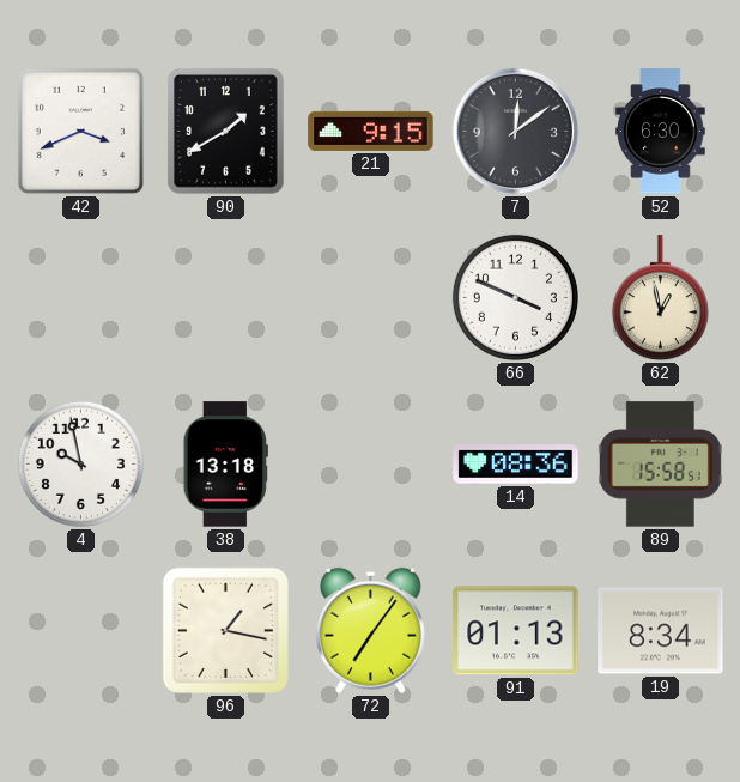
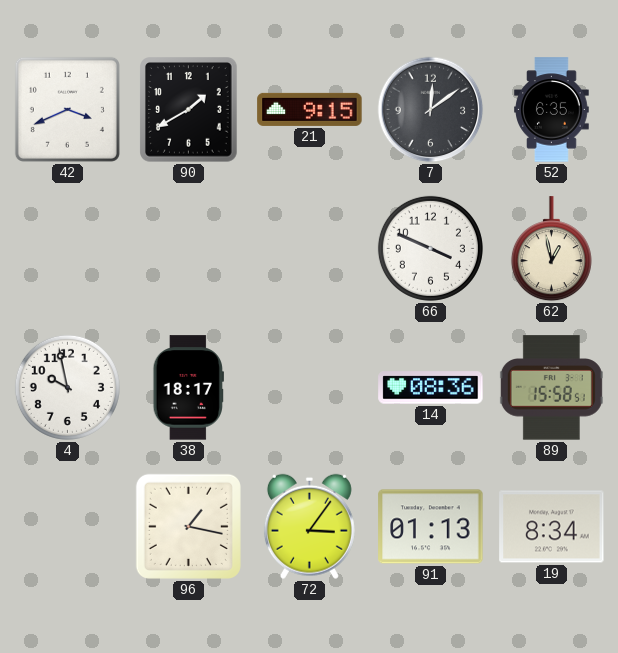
52: 6:30 -> 6:35 (552, 110)
38: 13:18 -> 18:17 (188, 388)
72: 7:06 -> 3:06 (309, 526)
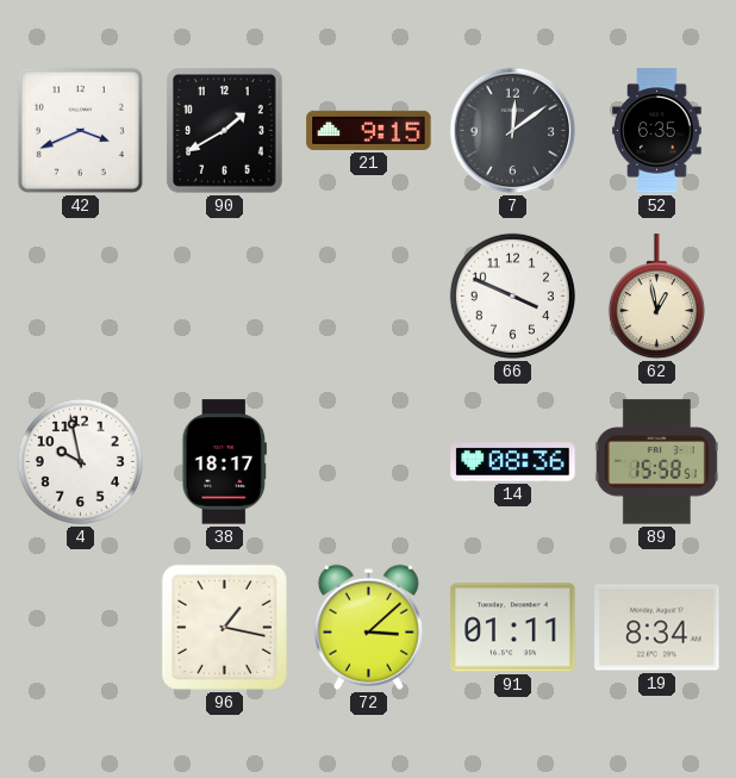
72: 3:06 -> 3:08 (368, 627)
91: 01:13 -> 01:11 (513, 628)
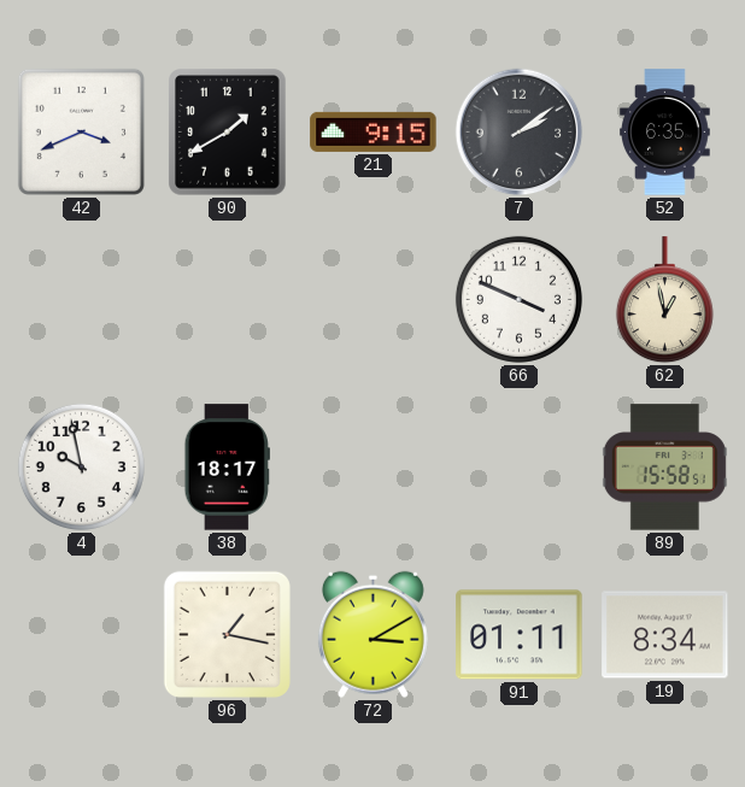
7: 12:09 -> 2:09 (520, 133)
14: 08:36 -> none (513, 462)
72: 3:08 -> 3:10 (372, 634)
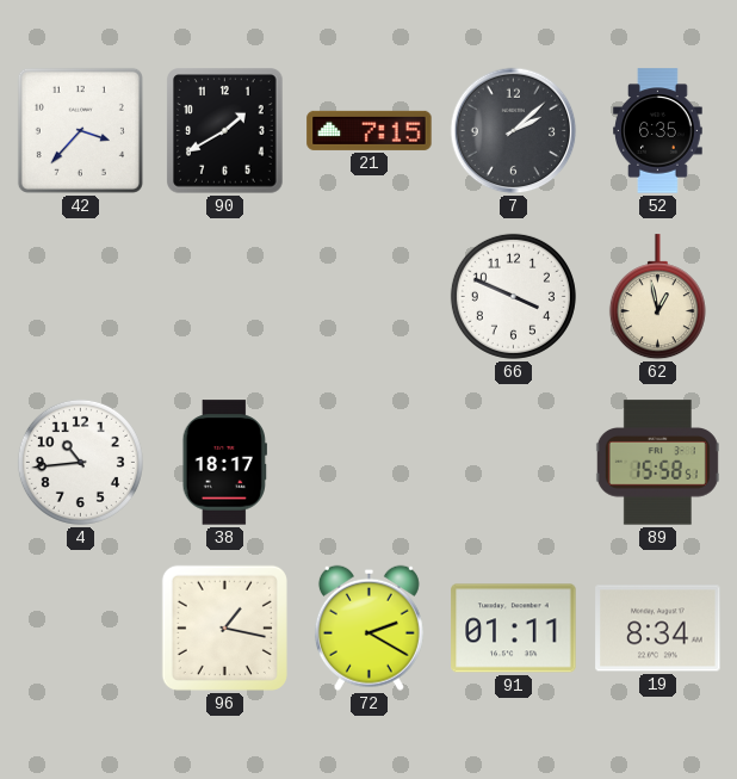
42: 3:41 -> 3:37 (80, 130)
21: 9:15 -> 7:15 (370, 130)
7: 2:09 -> 2:08 (514, 131)
4: 9:58 -> 10:44 (80, 462)
72: 3:10 -> 2:20 (368, 627)
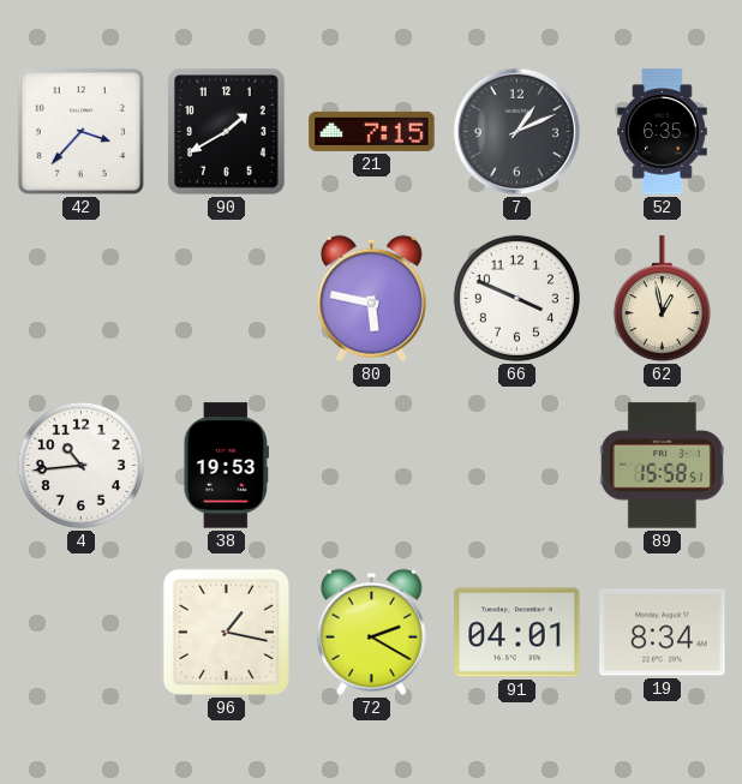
7: 2:08 -> 1:11 (517, 132)
80: none -> 5:47 (371, 298)
38: 18:17 -> 19:53 (226, 466)
91: 01:11 -> 04:01 (517, 633)
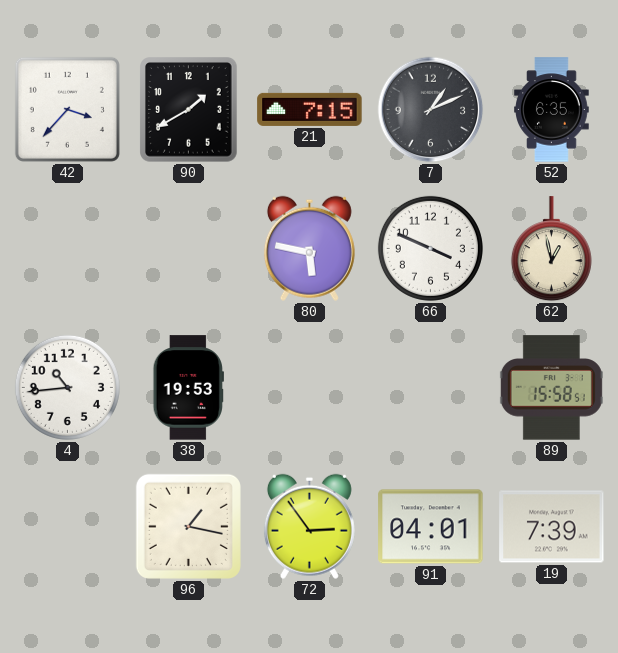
72: 2:20 -> 2:54 (309, 526)
19: 8:34 -> 7:39 (552, 527)
